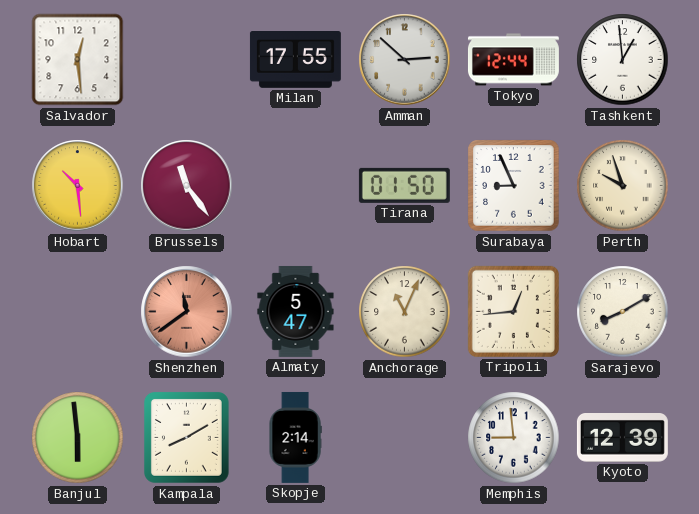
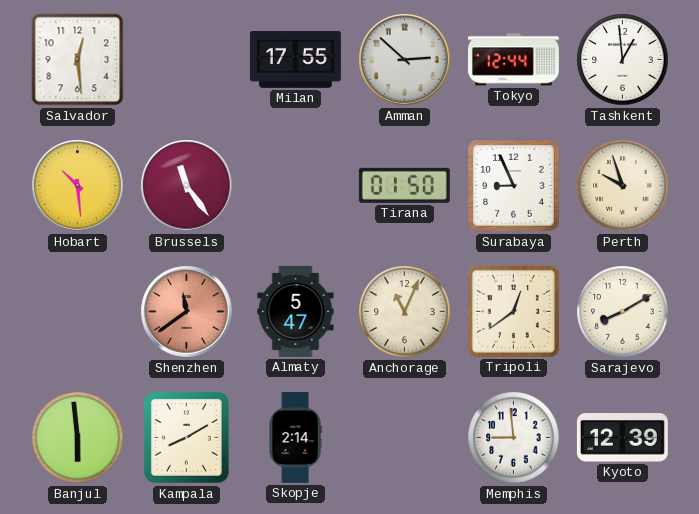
Tripoli: 12:44 -> 12:39 (513, 311)
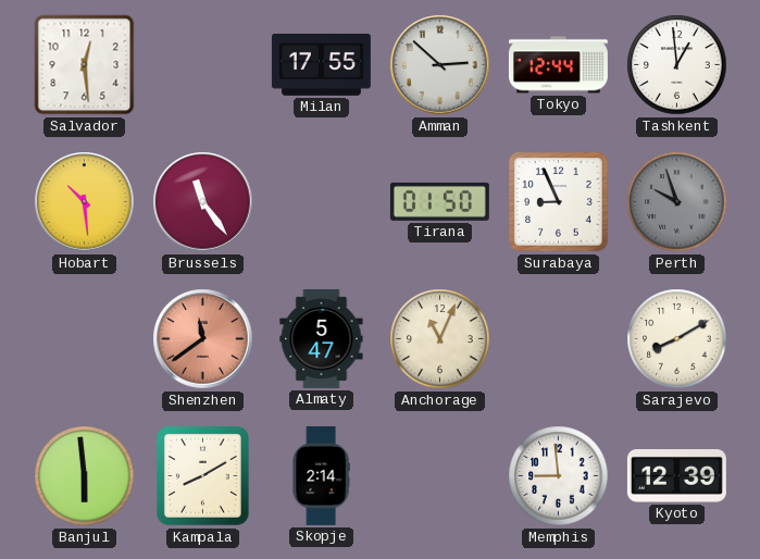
Perth dial: cream -> grey (677, 202)
Tripoli: 12:39 -> none (513, 311)
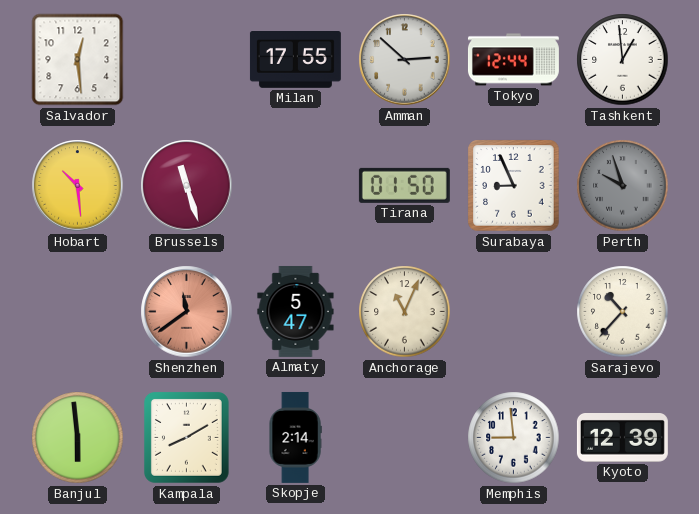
Brussels: 11:24 -> 11:27 (187, 186)
Sarajevo: 8:10 -> 10:37 (623, 312)
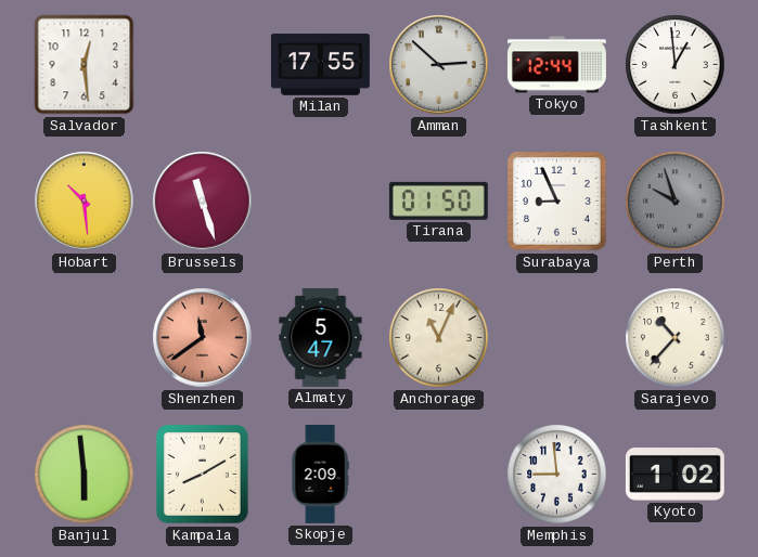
Skopje: 2:14 -> 2:09 (320, 474)
Kyoto: 12:39 -> 1:02 (675, 475)
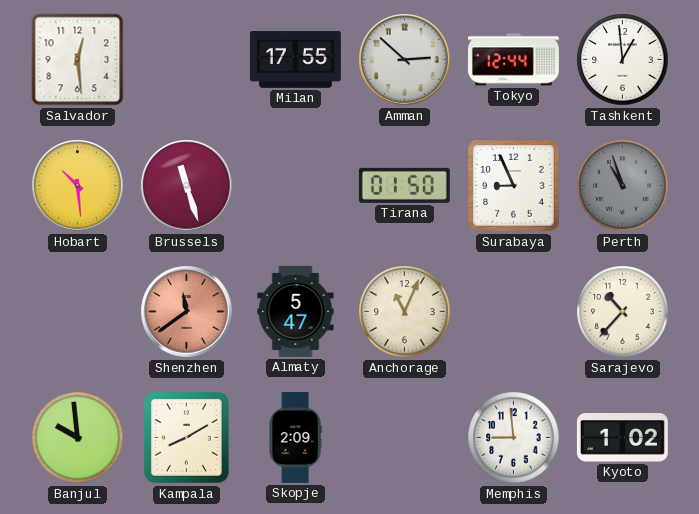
Perth: 9:57 -> 10:57 (623, 186)
Banjul: 5:59 -> 9:59 (78, 438)
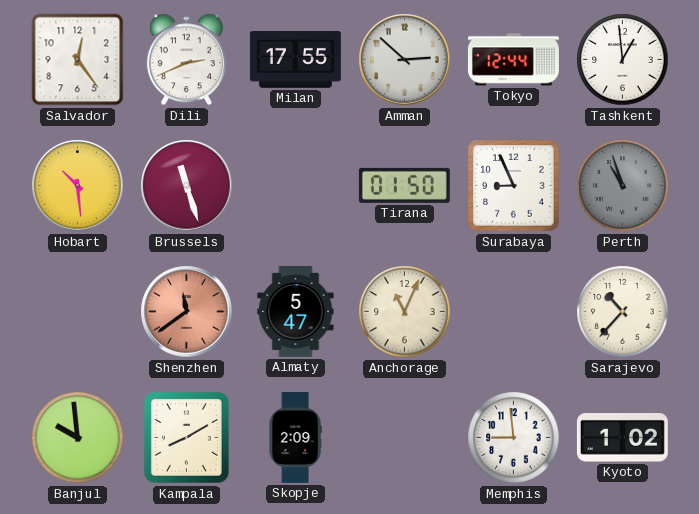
Salvador: 12:29 -> 12:24 (78, 60)
Dili: none -> 2:41 (186, 60)
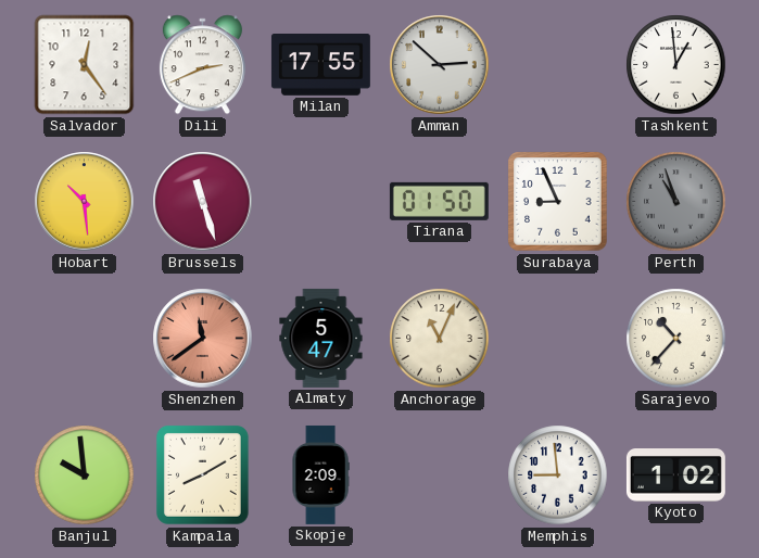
Tokyo: 12:44 -> none (513, 60)
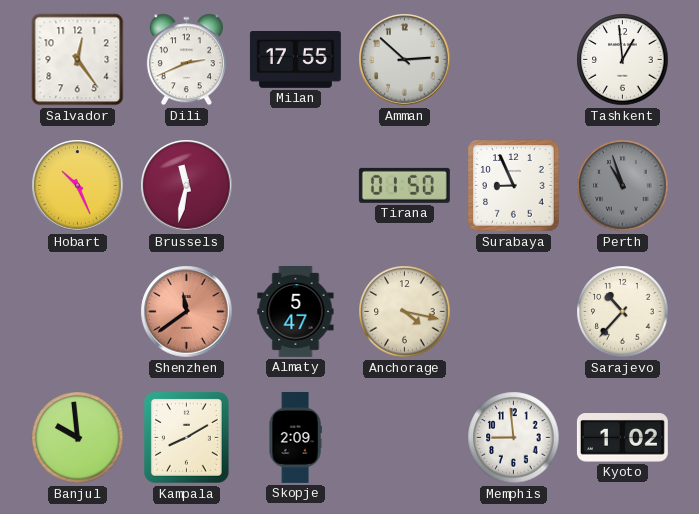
Hobart: 10:29 -> 10:26 (78, 186)
Brussels: 11:27 -> 11:32 (187, 186)
Anchorage: 11:04 -> 4:17 (405, 312)
